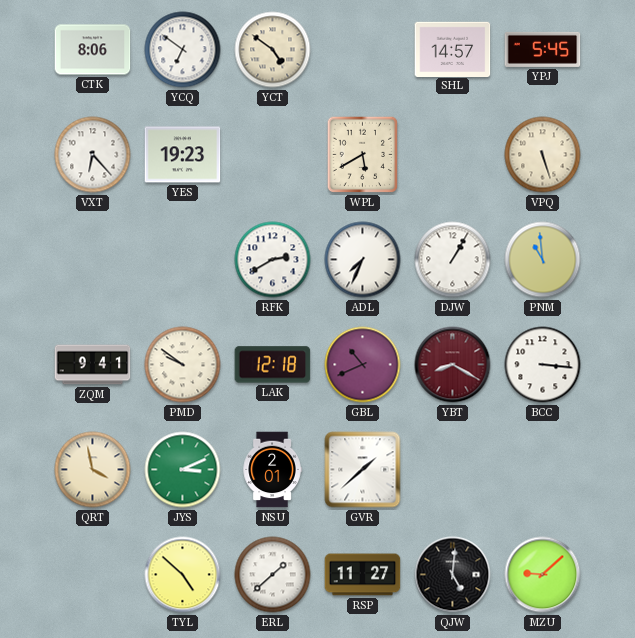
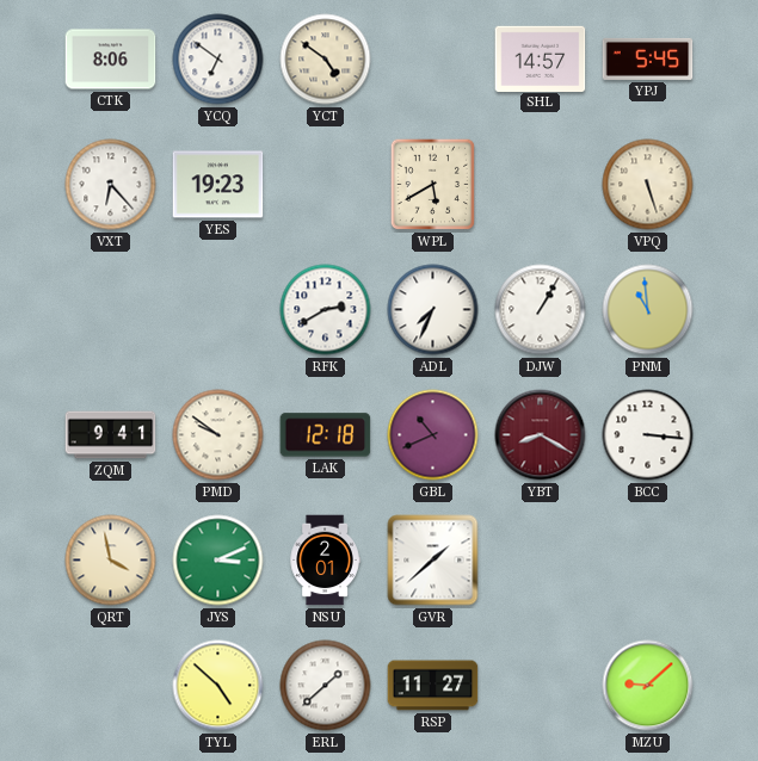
QJW: 5:01 -> none (453, 575)
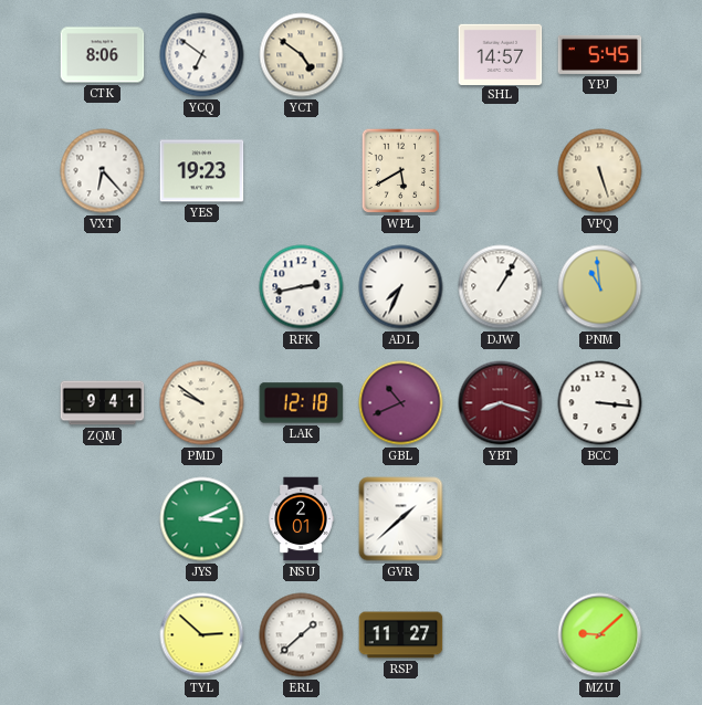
RFK: 2:40 -> 2:43 (302, 287)
YBT: 8:20 -> 8:18 (501, 403)
QRT: 3:58 -> none (111, 561)
TYL: 4:52 -> 2:52 (202, 635)
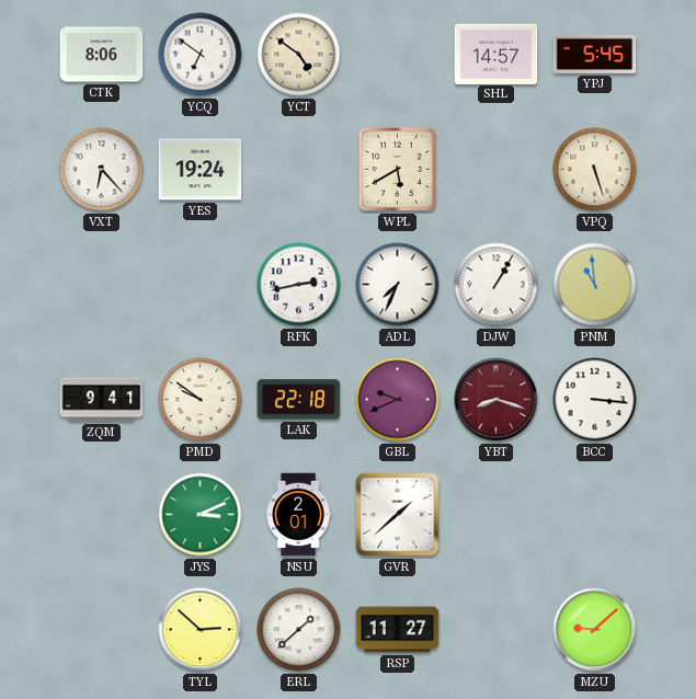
YES: 19:23 -> 19:24 (201, 170)
LAK: 12:18 -> 22:18 (299, 400)
GBL: 10:41 -> 9:41 (398, 400)
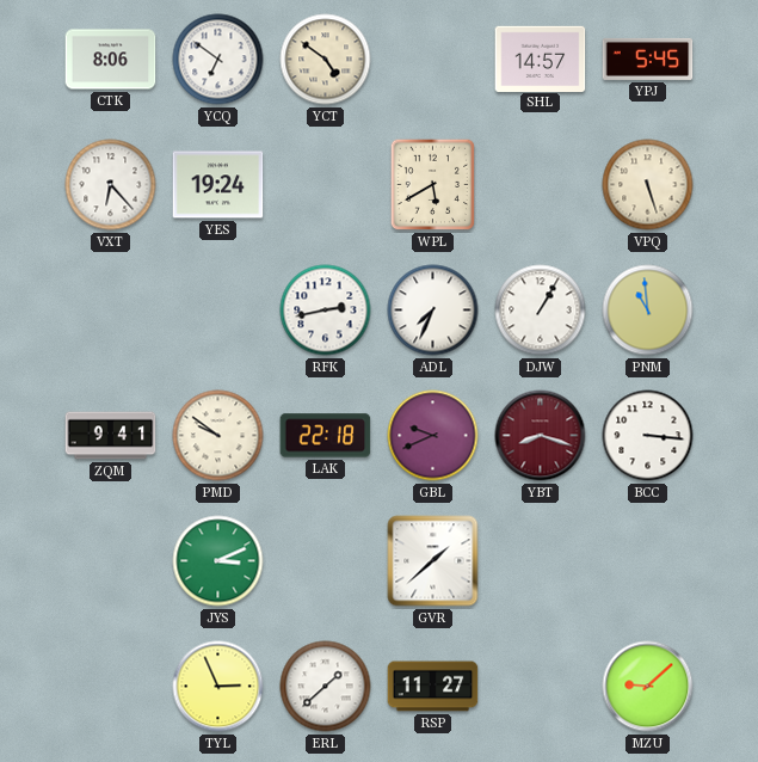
NSU: 2:01 -> none (298, 515)
TYL: 2:52 -> 2:56 (218, 687)
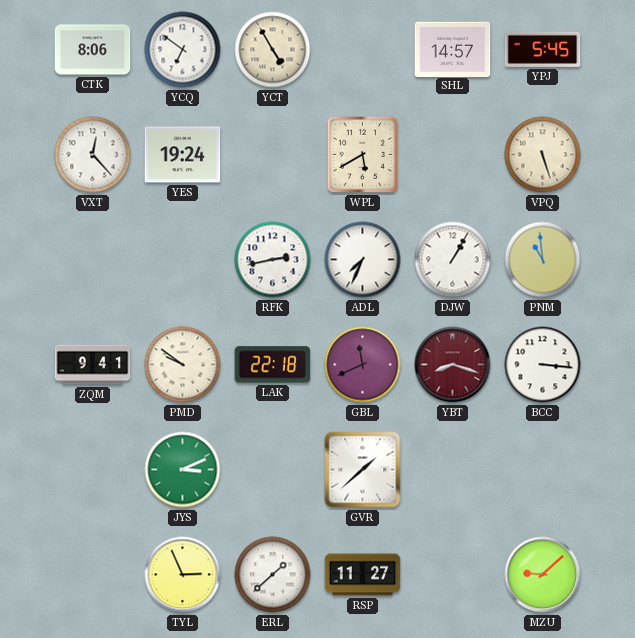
YCT: 4:51 -> 4:55 (273, 50)
VXT: 6:23 -> 12:23 (93, 155)
GBL: 9:41 -> 11:41 (363, 365)
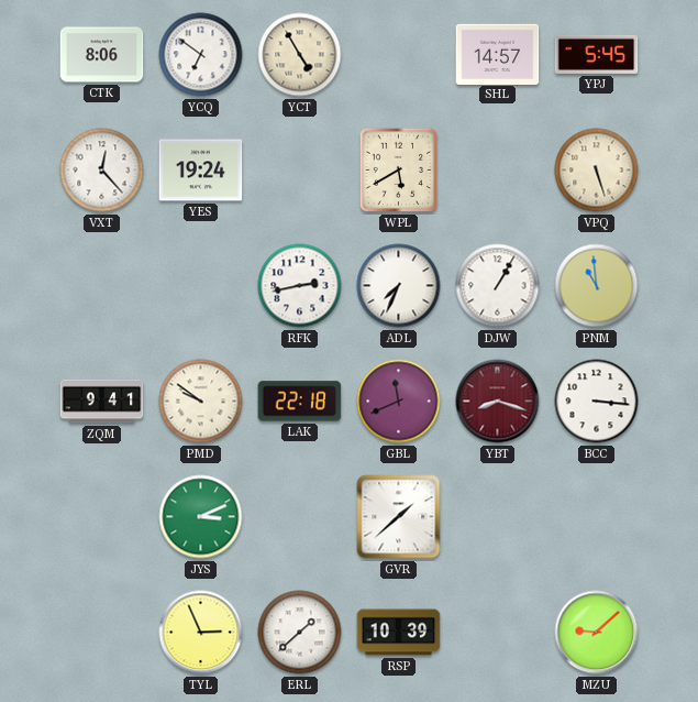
RSP: 11:27 -> 10:39 (399, 633)
